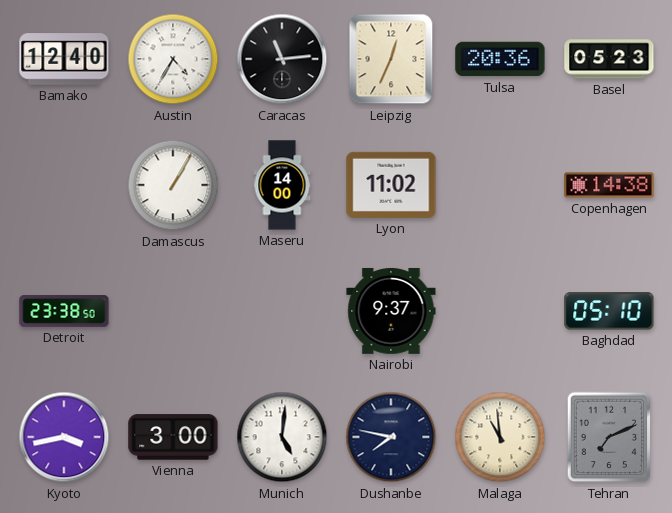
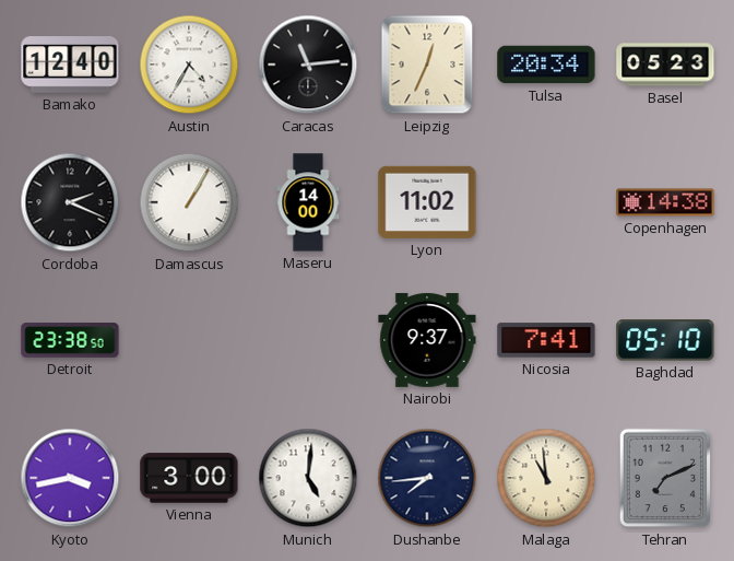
Tulsa: 20:36 -> 20:34 (546, 65)
Cordoba: none -> 2:19 (70, 202)
Nicosia: none -> 7:41 (546, 340)
Dushanbe: 7:47 -> 7:44 (427, 478)
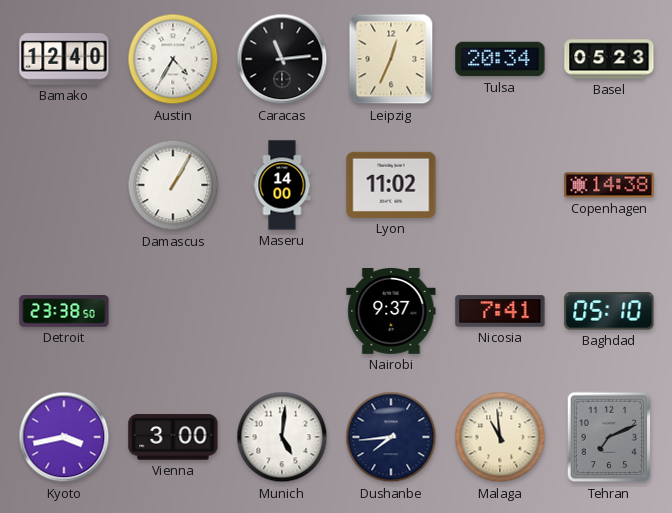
Cordoba: 2:19 -> none (70, 202)
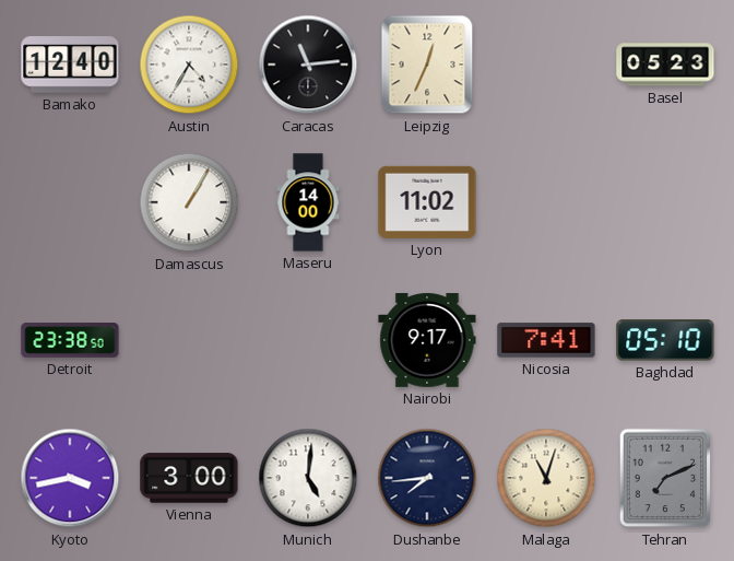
Tulsa: 20:34 -> none (500, 59)
Copenhagen: 14:38 -> none (609, 185)
Nairobi: 9:37 -> 9:17 (427, 340)
Malaga: 10:59 -> 11:03 (546, 478)
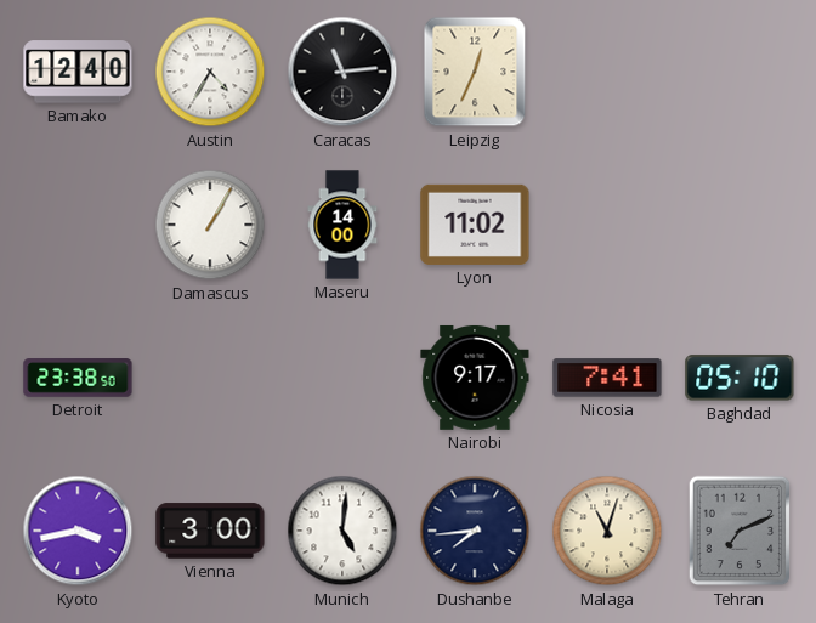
Basel: 05:23 -> none (665, 65)
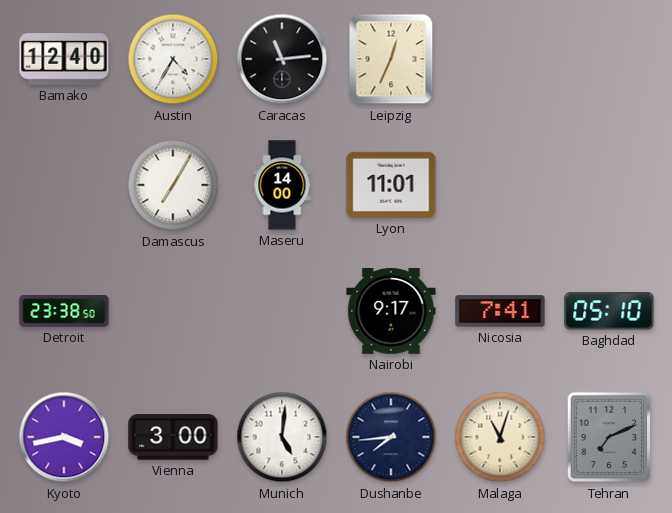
Damascus: 1:05 -> 7:05 (173, 185)
Lyon: 11:02 -> 11:01 (391, 185)
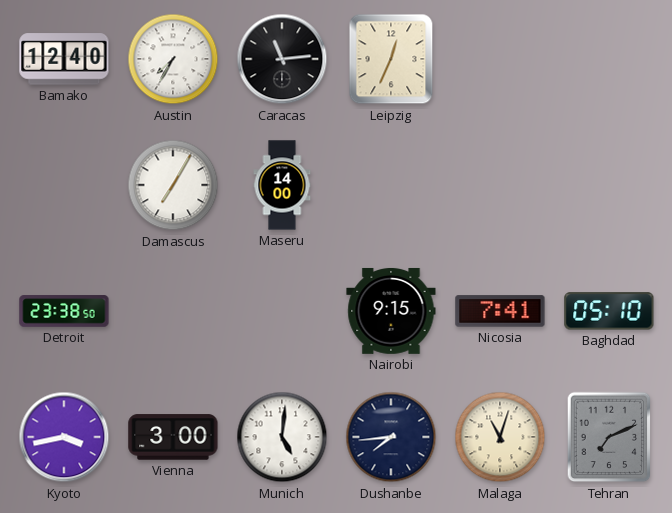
Austin: 4:35 -> 7:35 (173, 59)
Lyon: 11:01 -> none (391, 185)
Nairobi: 9:17 -> 9:15 (391, 311)
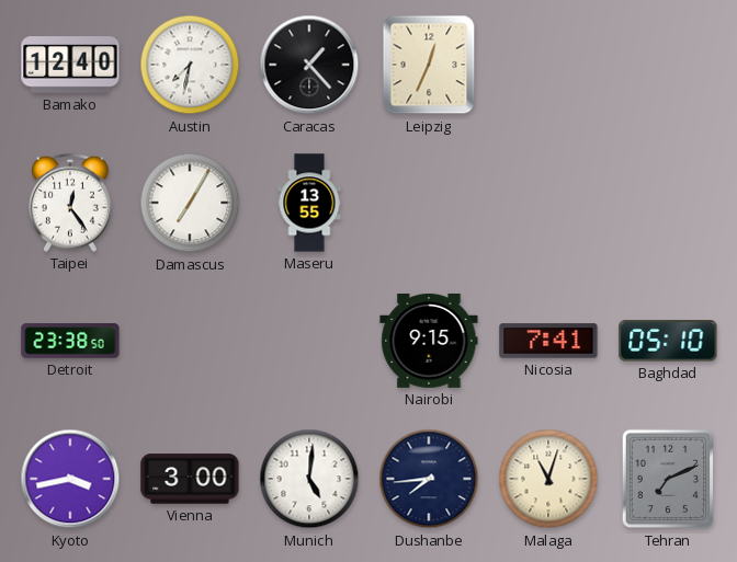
Austin: 7:35 -> 7:32 (190, 65)
Caracas: 11:14 -> 1:23 (309, 65)
Taipei: none -> 12:24 (70, 203)
Maseru: 14:00 -> 13:55 (309, 203)
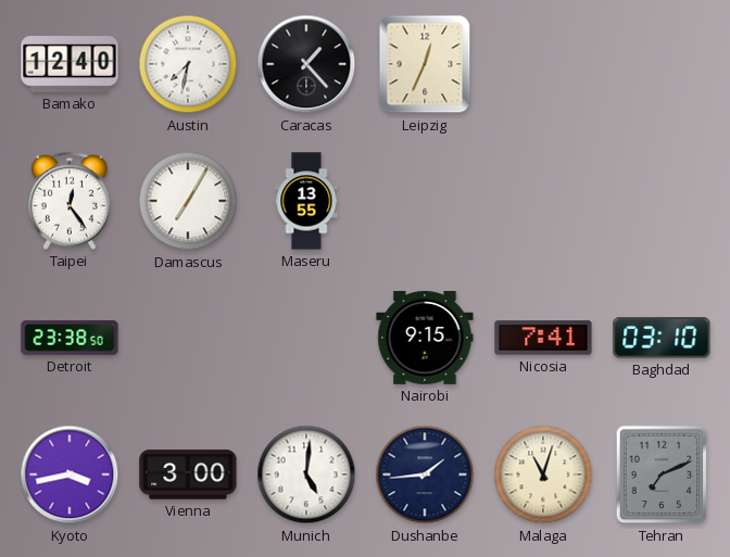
Baghdad: 05:10 -> 03:10 (662, 338)
Dushanbe: 7:44 -> 1:44 (425, 474)
